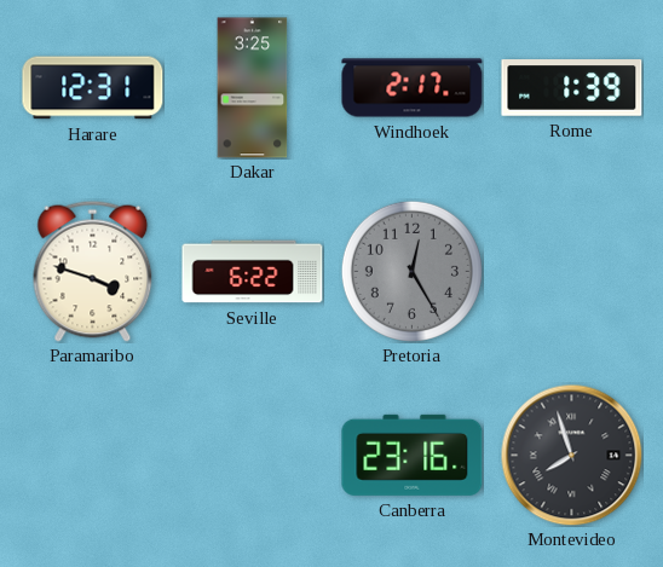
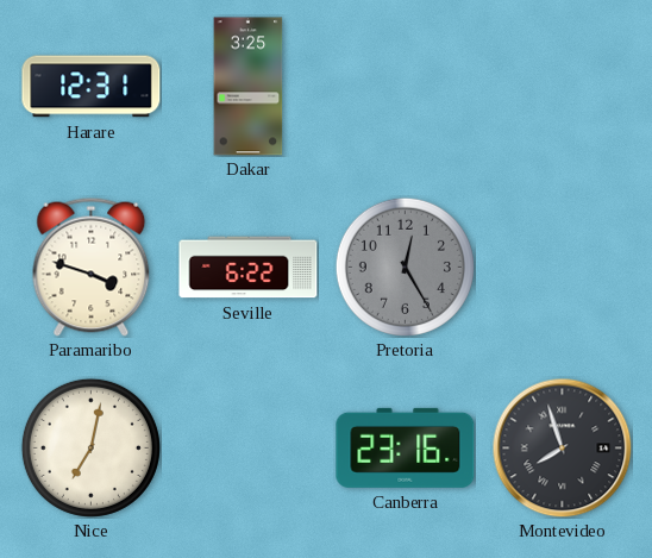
Windhoek: 2:17 -> none (413, 88)
Rome: 1:39 -> none (572, 88)
Nice: none -> 7:02 (90, 447)
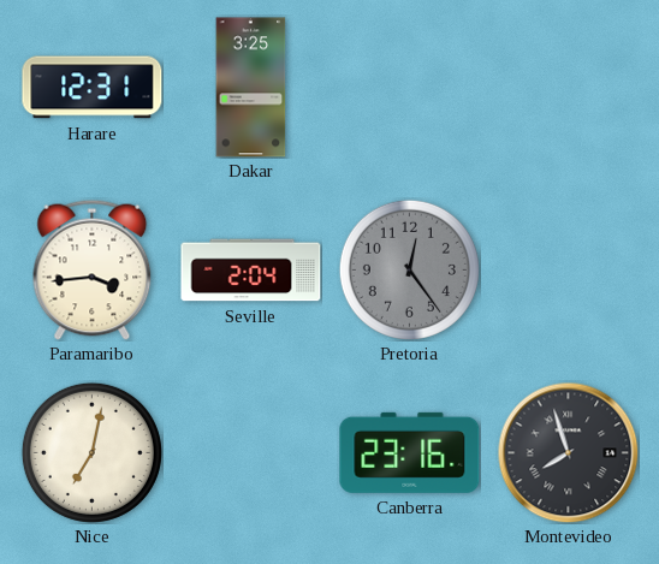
Paramaribo: 3:48 -> 3:44 (93, 269)
Seville: 6:22 -> 2:04 (251, 271)
Pretoria: 12:25 -> 12:24 (409, 269)
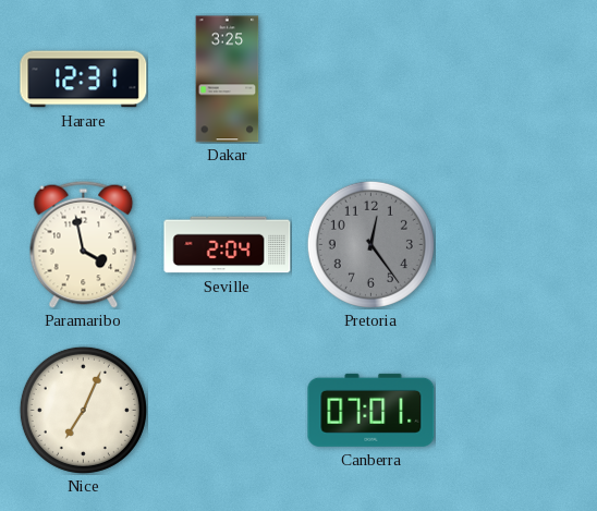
Paramaribo: 3:44 -> 3:58 (84, 244)
Nice: 7:02 -> 7:04 (83, 410)
Canberra: 23:16 -> 07:01 (371, 410)
Montevideo: 7:57 -> none (568, 452)
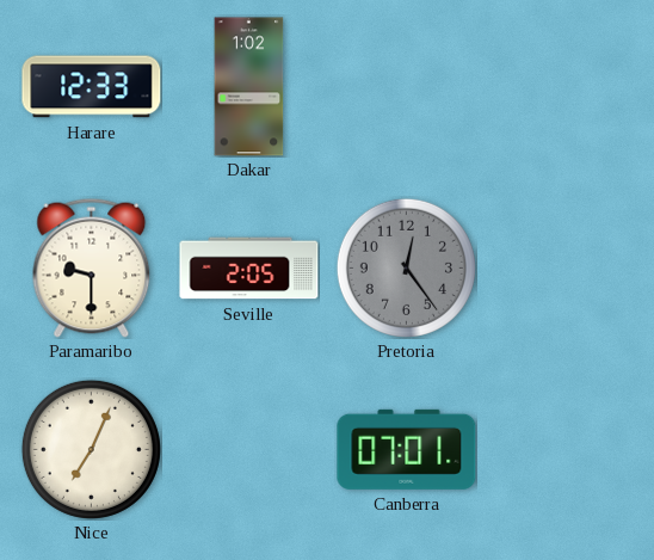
Harare: 12:31 -> 12:33 (92, 87)
Dakar: 3:25 -> 1:02 (249, 87)
Paramaribo: 3:58 -> 9:30 (92, 267)
Seville: 2:04 -> 2:05 (249, 269)
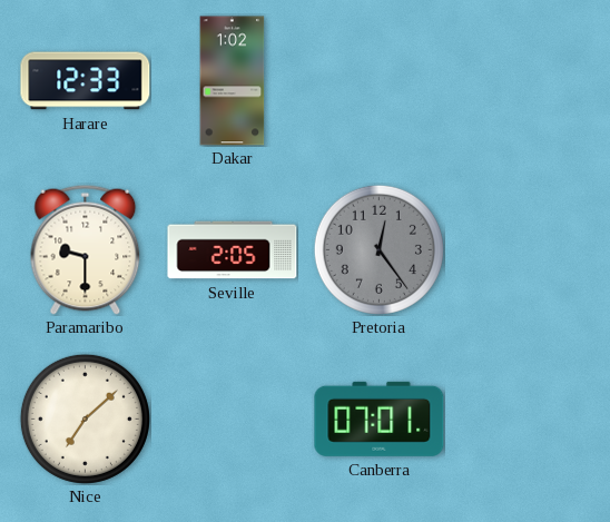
Nice: 7:04 -> 7:08 (85, 418)
